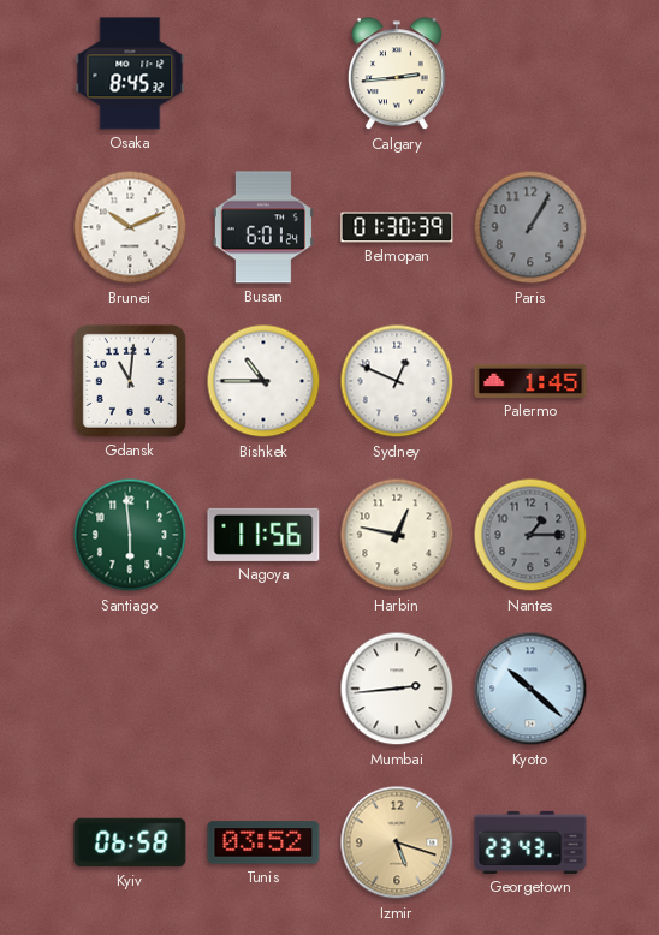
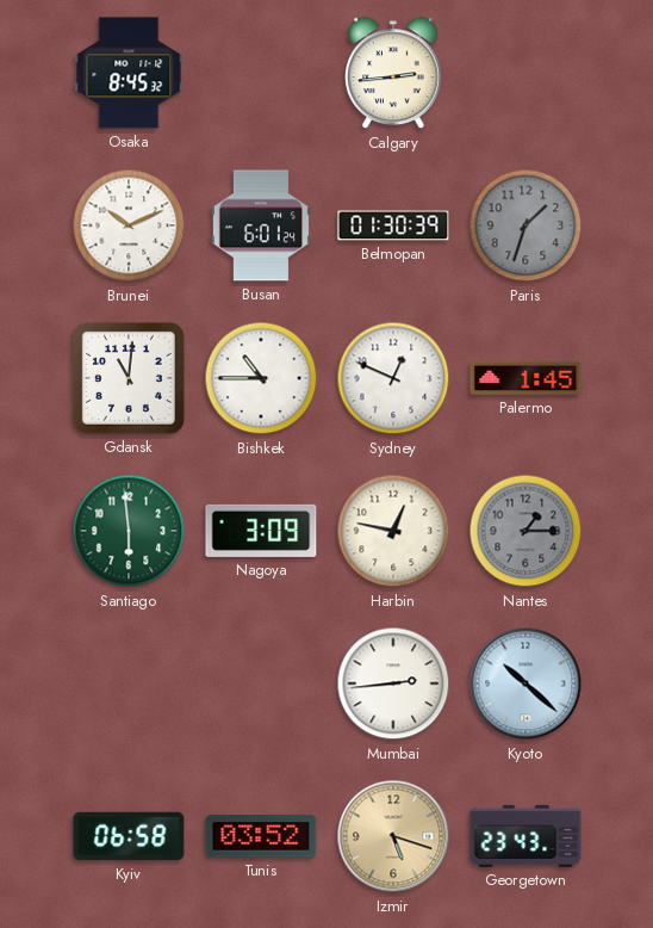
Paris: 1:05 -> 1:33 (525, 225)
Nagoya: 11:56 -> 3:09 (261, 531)
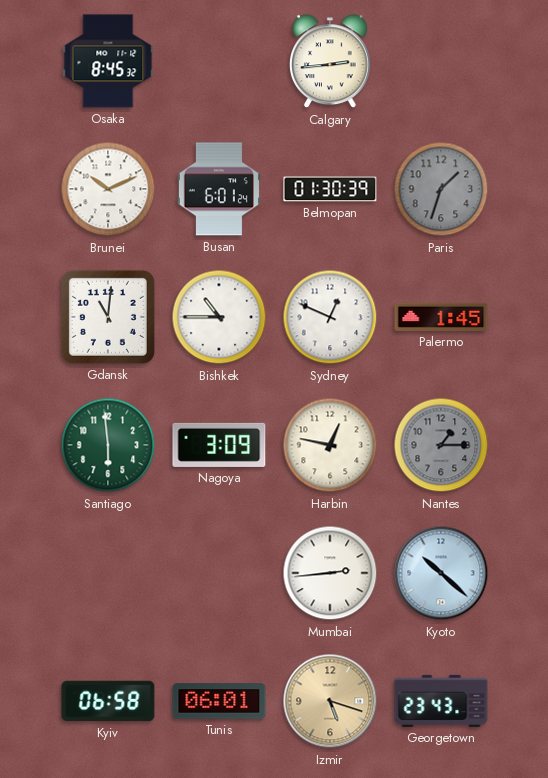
Tunis: 03:52 -> 06:01 (219, 701)
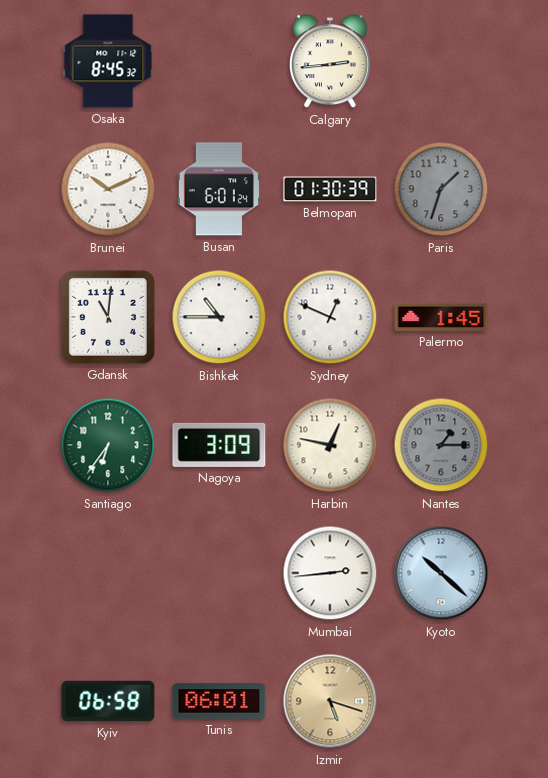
Santiago: 5:59 -> 6:36 (108, 445)
Georgetown: 23:43 -> none (441, 701)
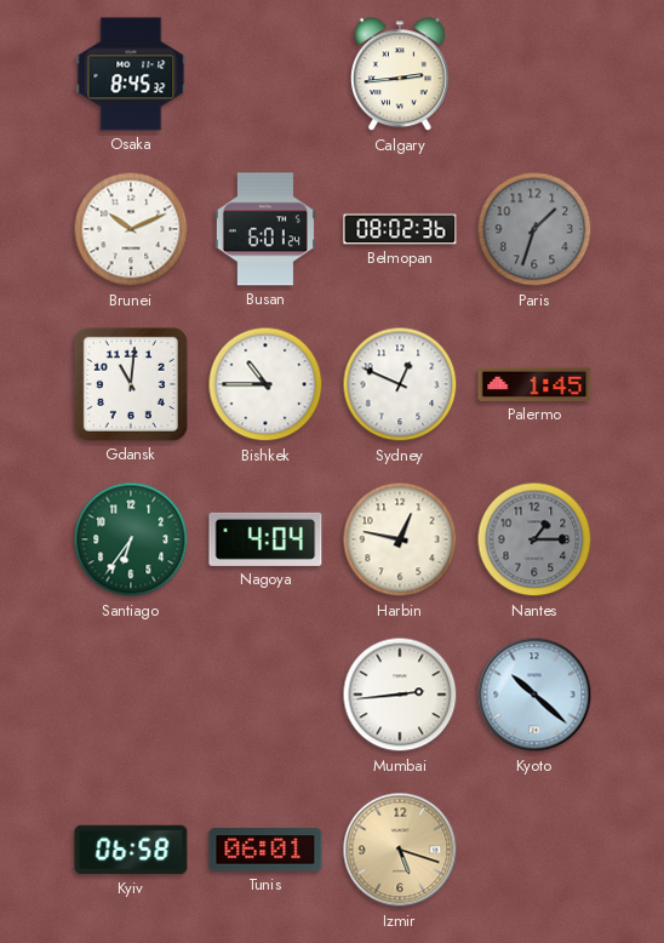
Belmopan: 01:30 -> 08:02 (400, 229)
Nagoya: 3:09 -> 4:04 (265, 539)
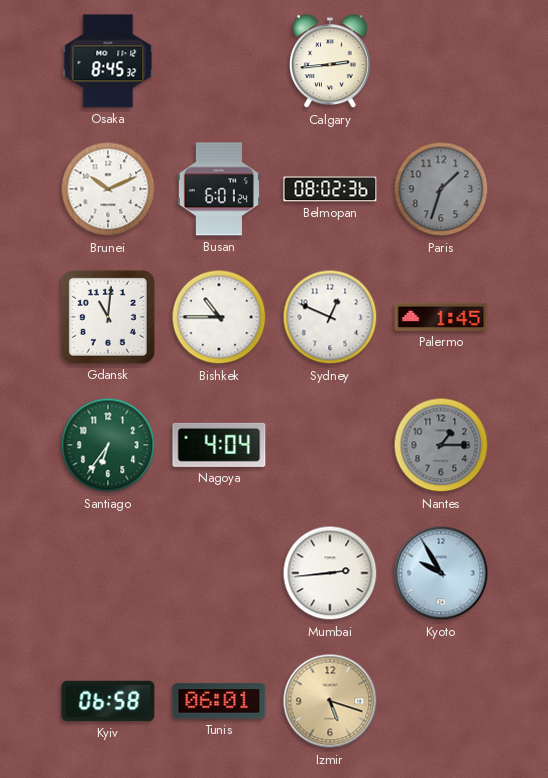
Harbin: 12:47 -> none (400, 539)
Kyoto: 10:22 -> 9:55 (441, 573)
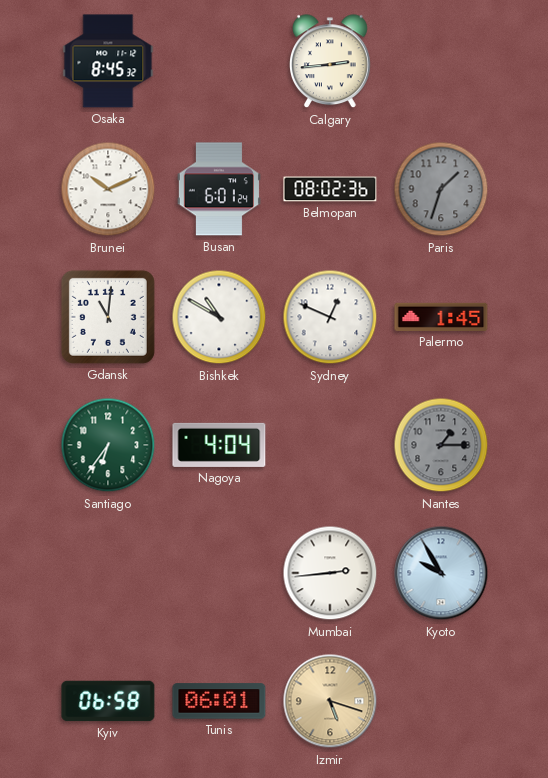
Bishkek: 10:45 -> 10:50 (219, 317)
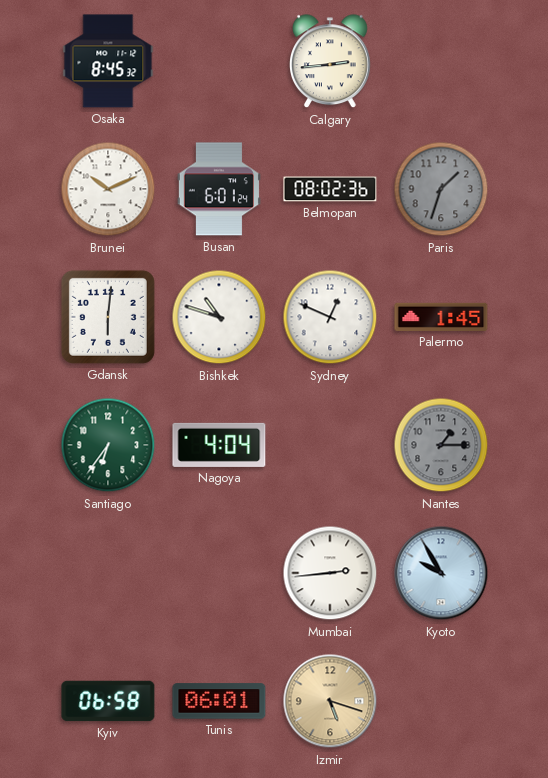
Gdansk: 11:01 -> 6:01 (108, 317)
Bishkek: 10:50 -> 10:48 (219, 317)
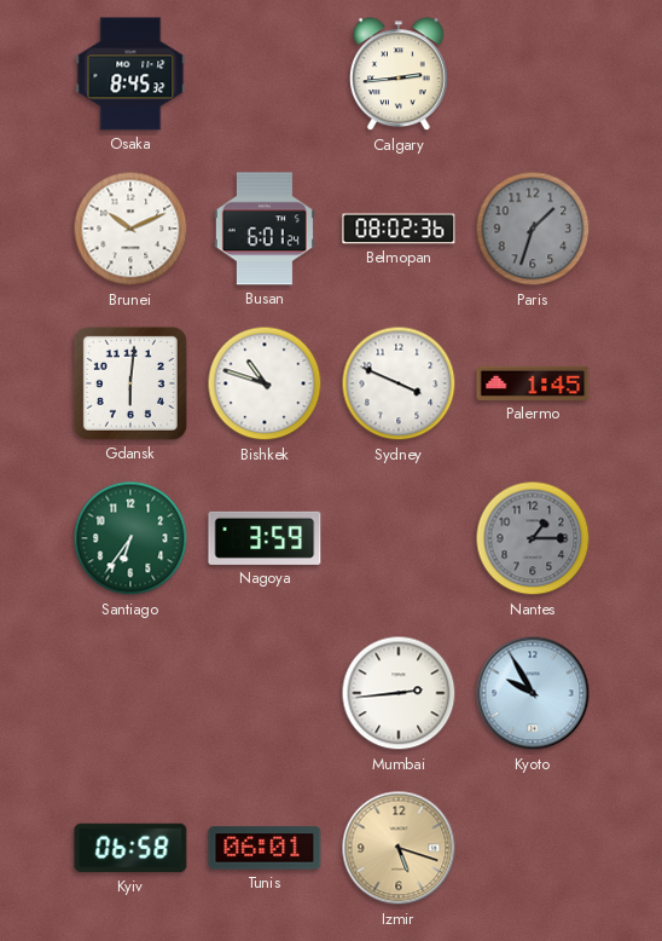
Sydney: 12:49 -> 3:49 (399, 383)
Nagoya: 4:04 -> 3:59 (265, 538)
